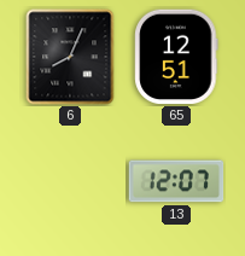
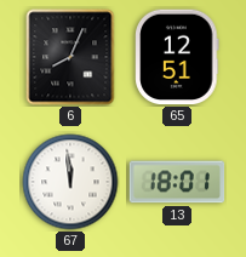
67: none -> 11:59 (70, 182)
13: 12:07 -> 18:01 (177, 182)
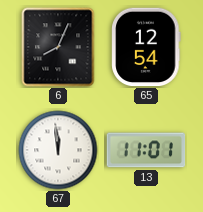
65: 12:51 -> 12:54 (146, 47)
13: 18:01 -> 11:01 (146, 150)
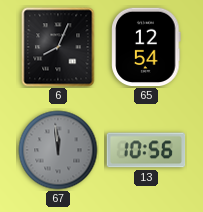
67 dial: white -> grey (58, 150)
13: 11:01 -> 10:56 (146, 150)
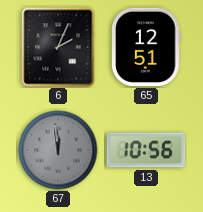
6: 8:04 -> 2:04 (58, 47)
65: 12:54 -> 12:51 (146, 47)
